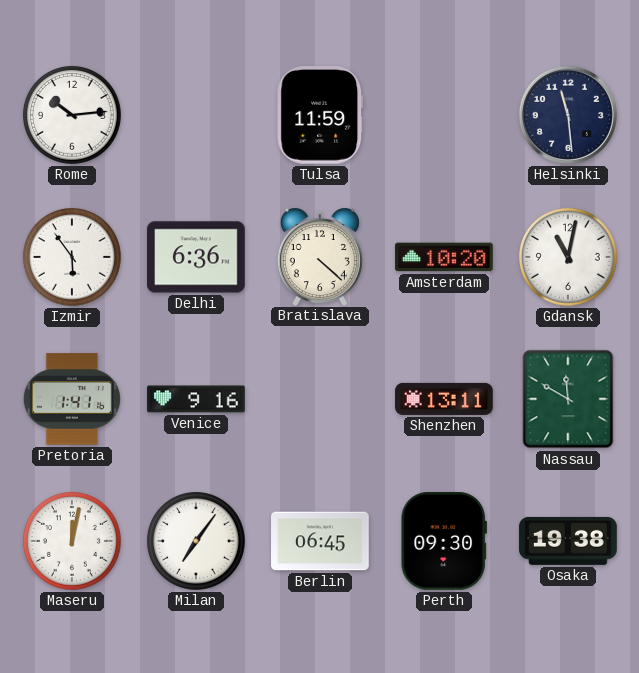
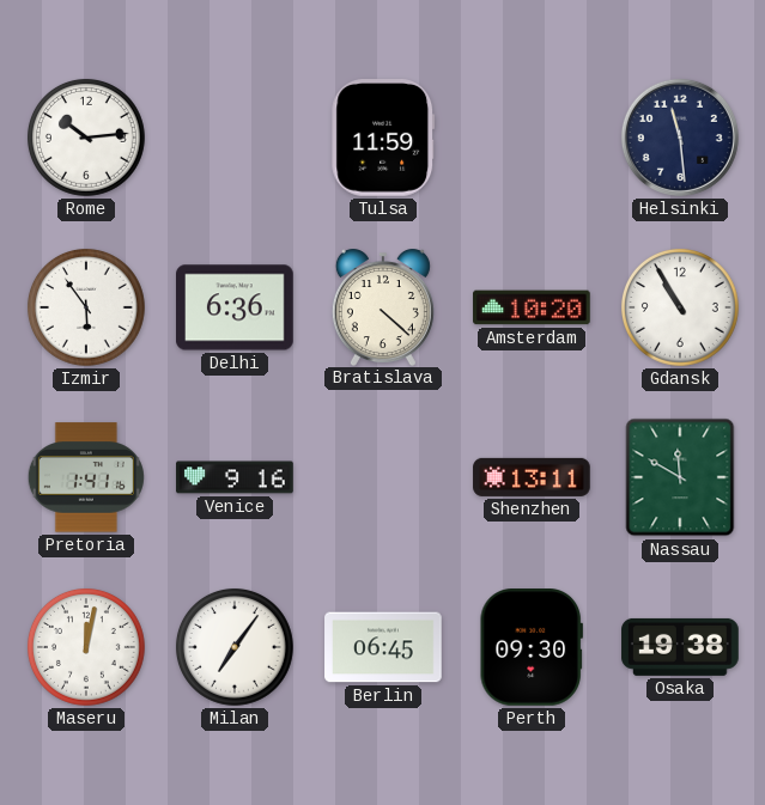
Gdansk: 11:02 -> 10:55 (680, 307)
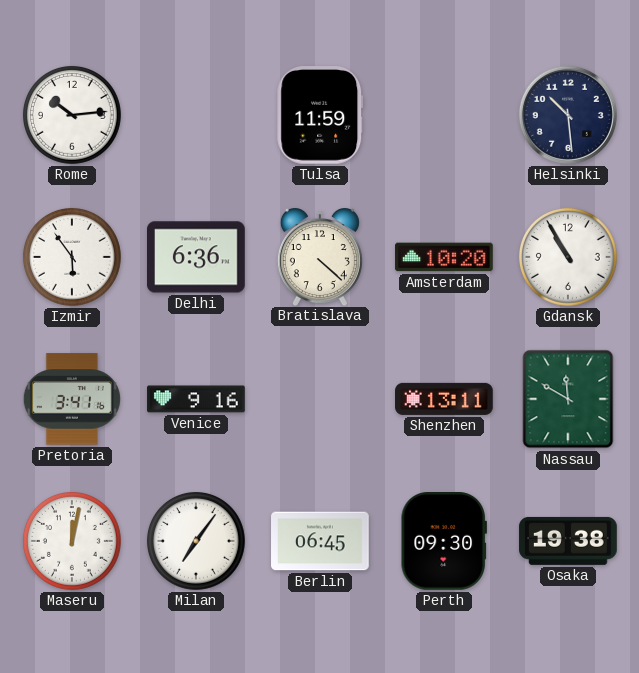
Helsinki: 11:29 -> 10:29 (568, 115)
Pretoria: 1:41 -> 3:41 (72, 399)
